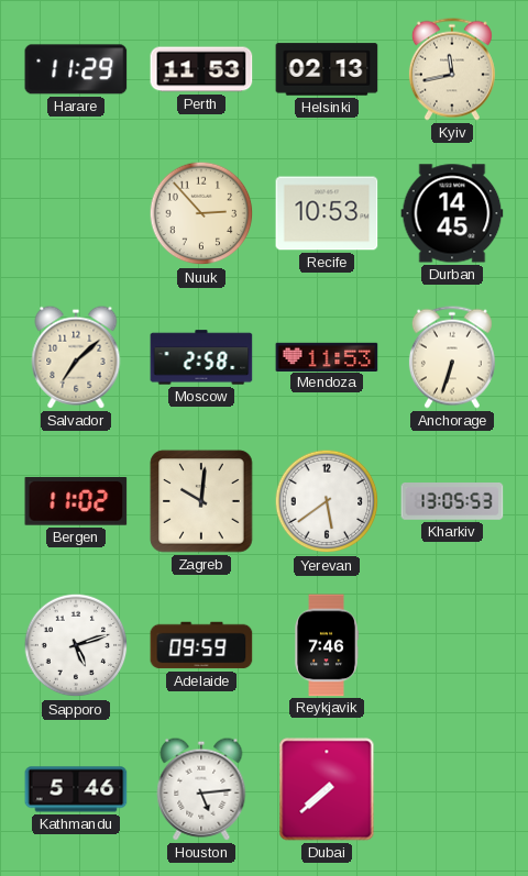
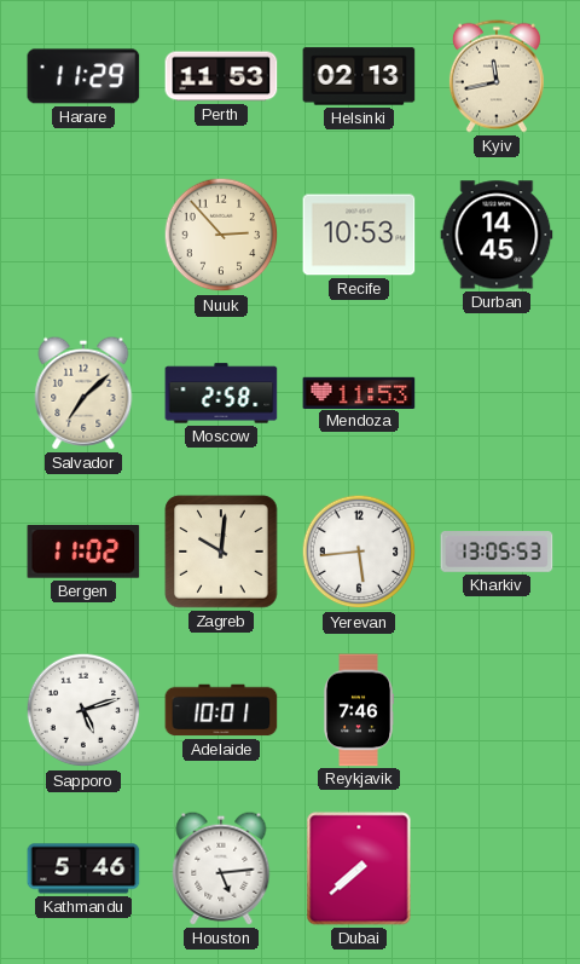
Anchorage: 6:33 -> none (452, 357)
Yerevan: 5:39 -> 5:44 (359, 552)
Adelaide: 09:59 -> 10:01 (221, 710)
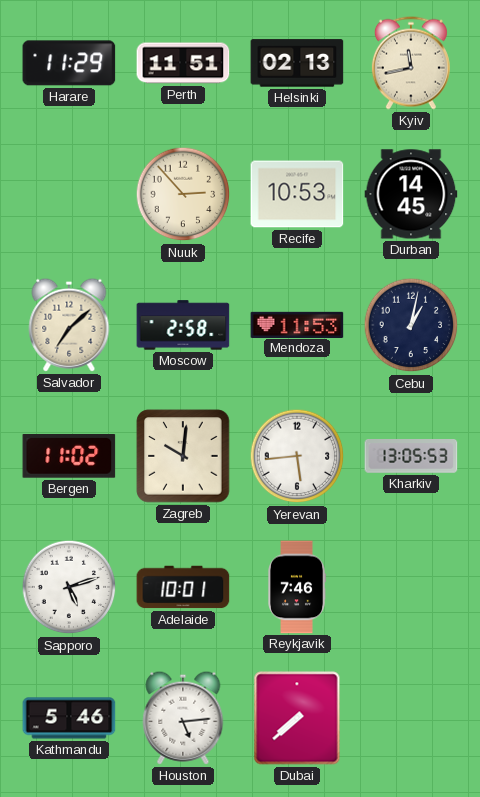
Perth: 11:53 -> 11:51 (183, 63)
Cebu: none -> 1:02 (411, 325)
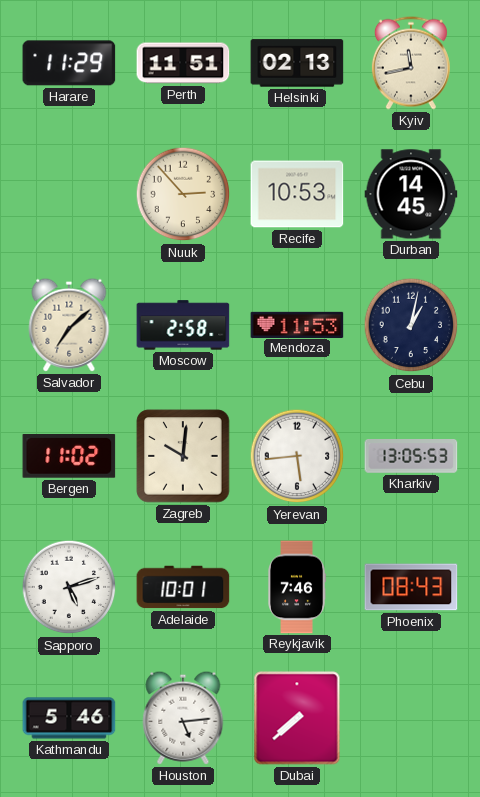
Phoenix: none -> 08:43 (411, 587)
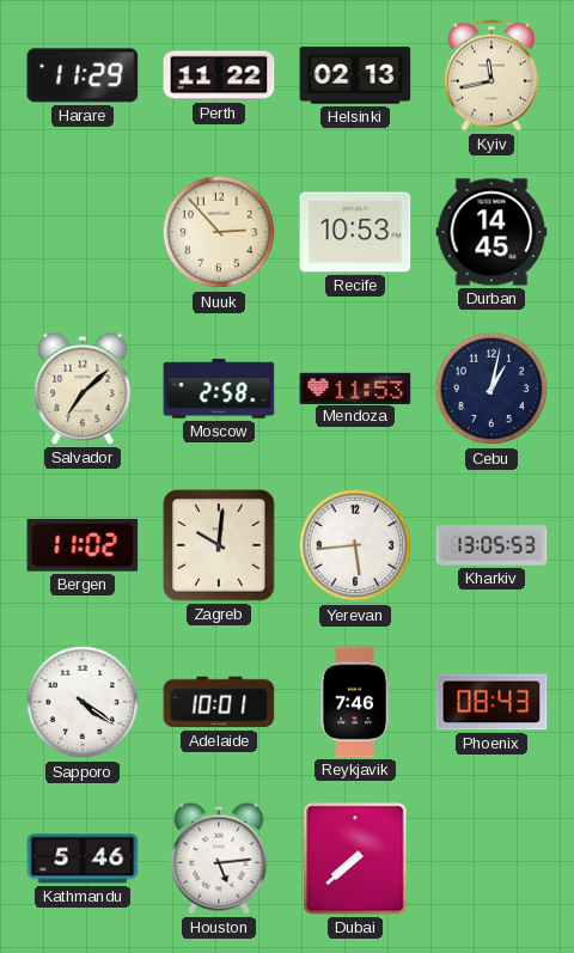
Perth: 11:51 -> 11:22 (219, 75)
Sapporo: 5:12 -> 4:21 (83, 702)
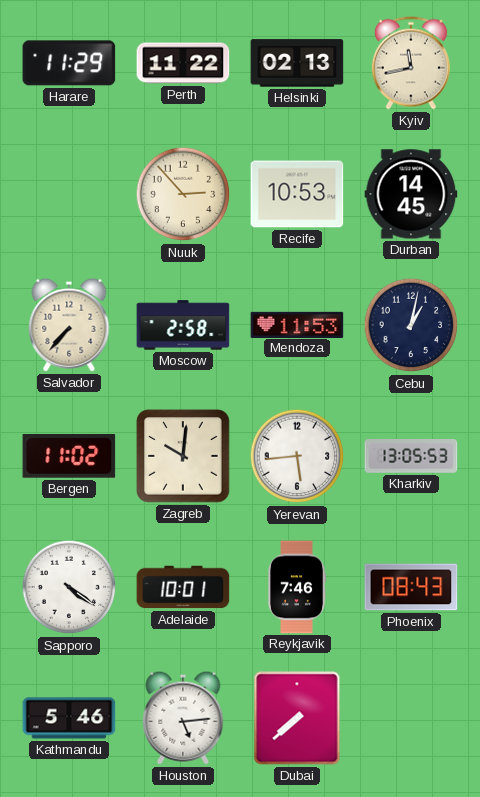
Salvador: 7:08 -> 7:37 (69, 325)
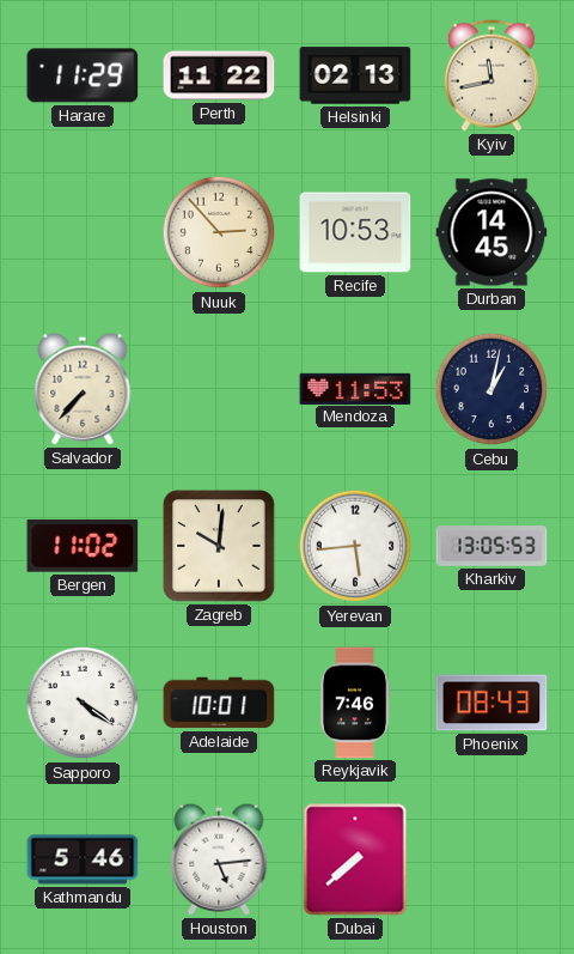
Moscow: 2:58 -> none (183, 325)
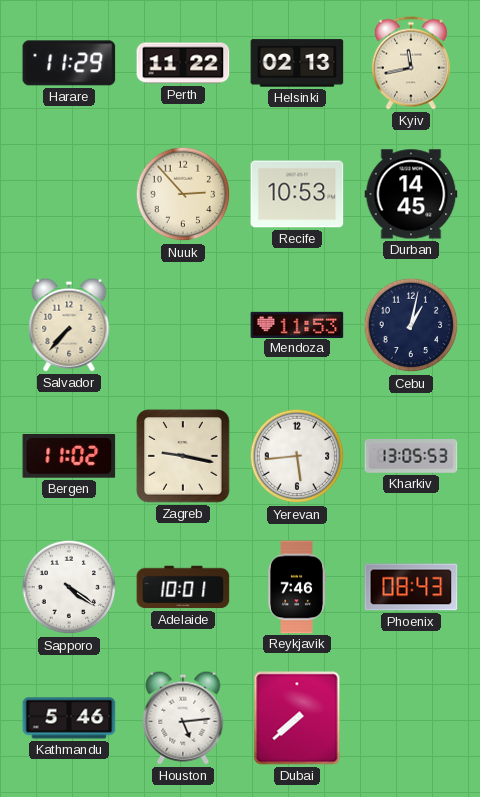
Zagreb: 10:01 -> 9:17 (183, 456)
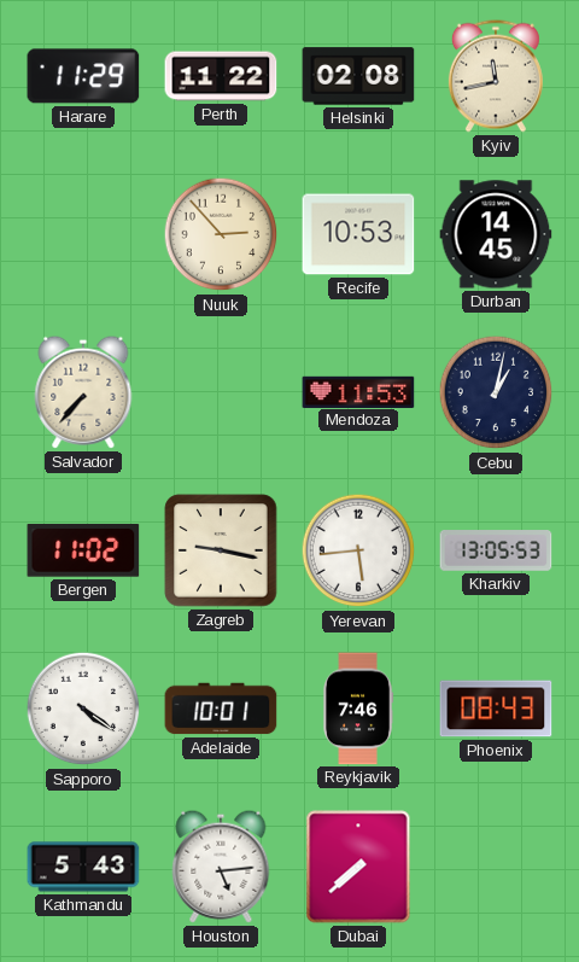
Helsinki: 02:13 -> 02:08 (358, 76)
Kathmandu: 5:46 -> 5:43 (83, 867)
